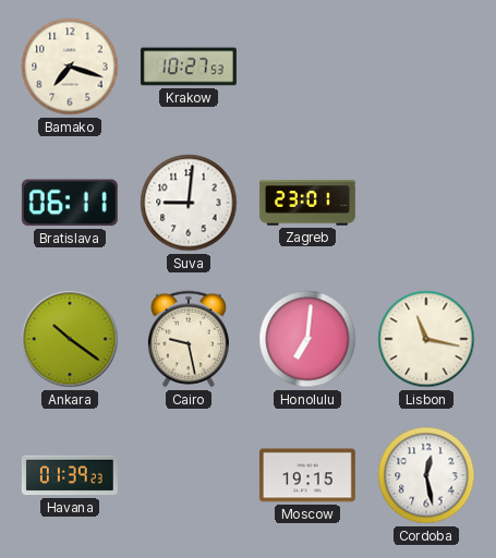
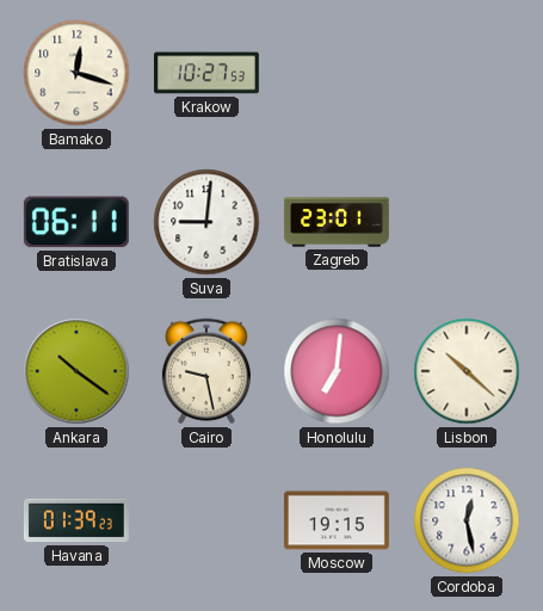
Bamako: 7:18 -> 12:18 (76, 73)
Lisbon: 11:17 -> 10:22 (467, 371)
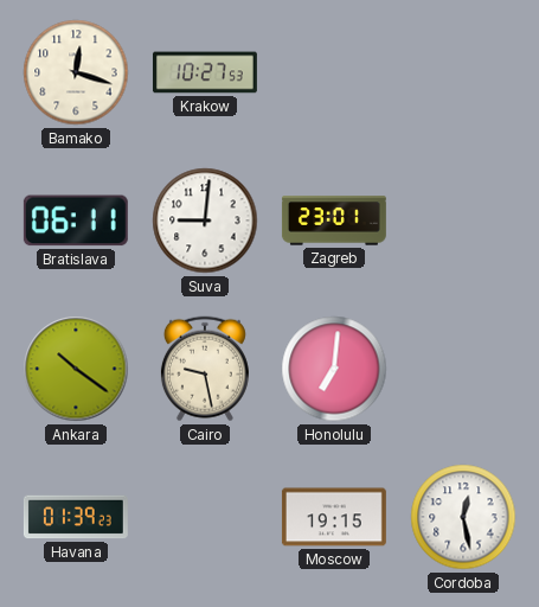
Lisbon: 10:22 -> none (467, 371)
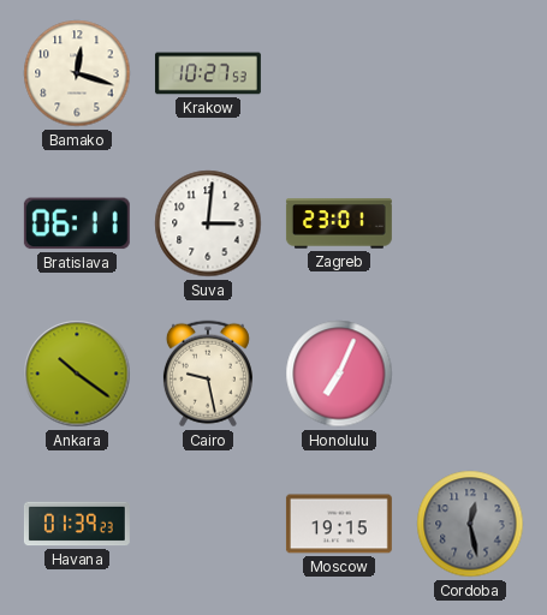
Suva: 9:01 -> 3:01 (208, 223)
Honolulu: 7:01 -> 7:04 (339, 374)
Cordoba dial: white -> grey (470, 524)
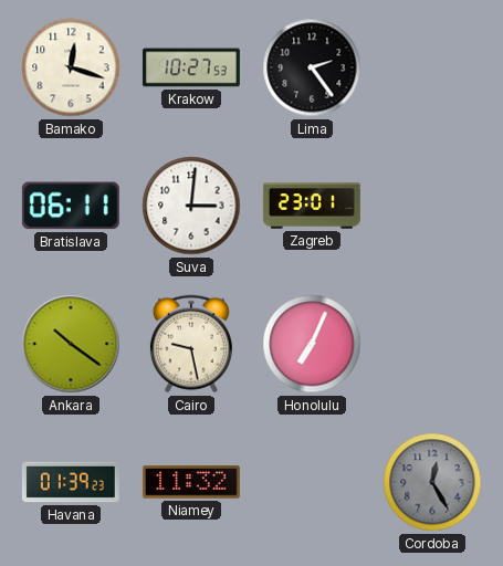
Lima: none -> 2:24 (312, 67)
Niamey: none -> 11:32 (191, 482)
Moscow: 19:15 -> none (339, 524)
Cordoba: 12:28 -> 12:25 (432, 482)
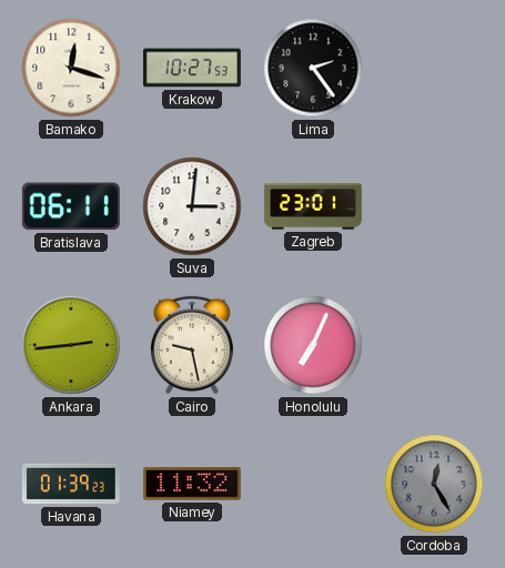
Ankara: 10:21 -> 2:44 (71, 345)
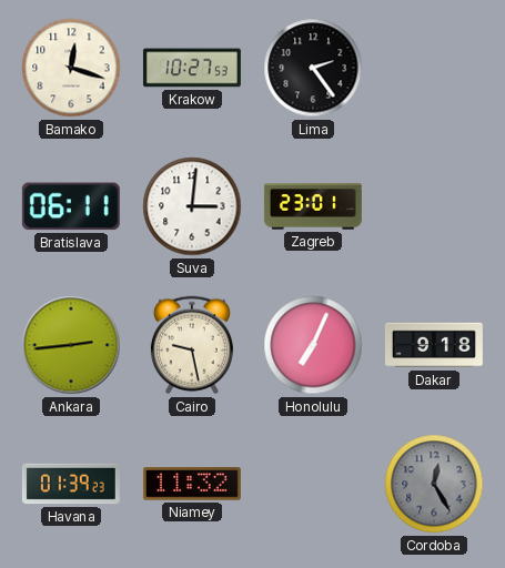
Dakar: none -> 9:18 (434, 345)
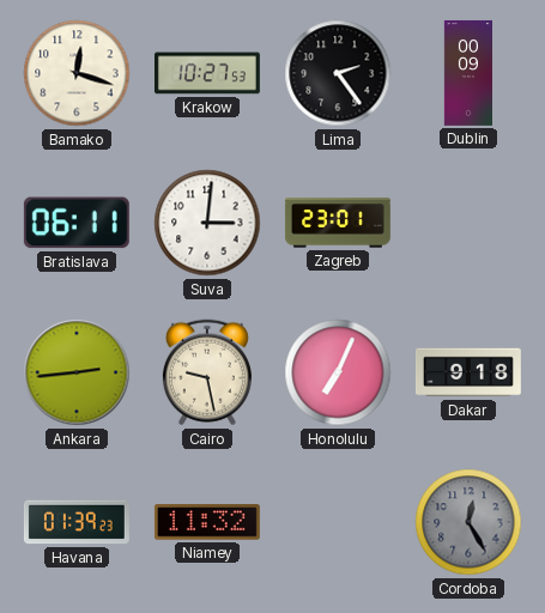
Dublin: none -> 00:09 (467, 73)
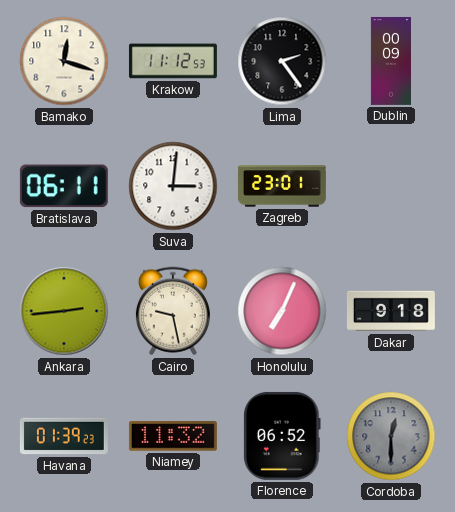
Krakow: 10:27 -> 11:12 (173, 61)
Florence: none -> 06:52 (283, 436)
Cordoba: 12:25 -> 12:30 (391, 436)
